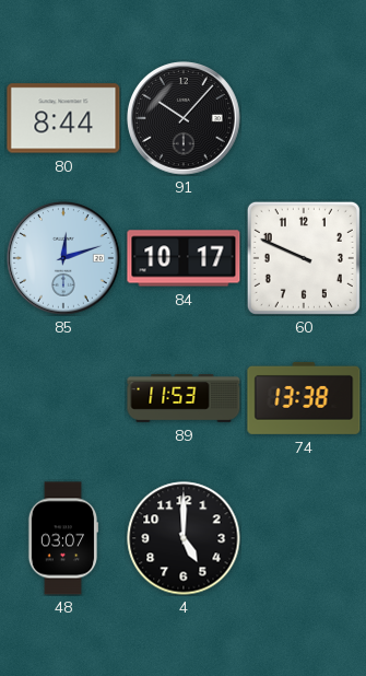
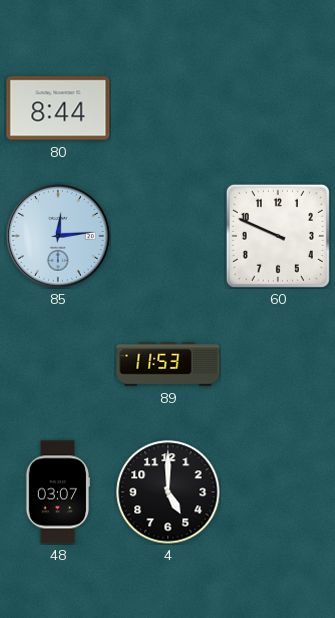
91: 10:07 -> none (185, 119)
85: 12:12 -> 12:14 (59, 237)
84: 10:17 -> none (184, 258)
74: 13:38 -> none (304, 398)
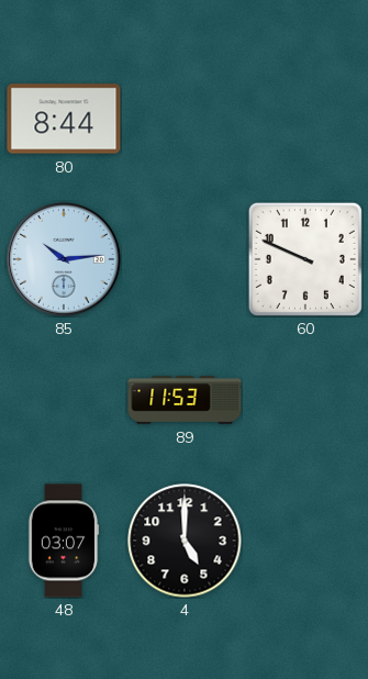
85: 12:14 -> 10:14 (65, 260)
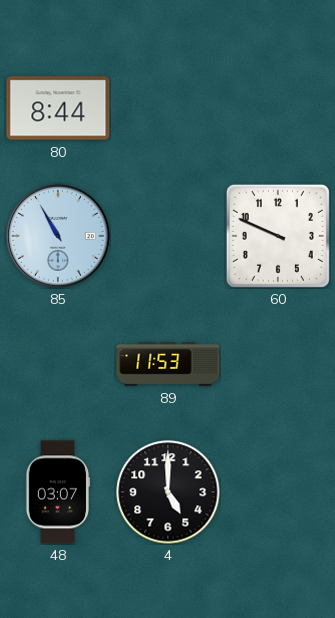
85: 10:14 -> 10:55 (59, 237)
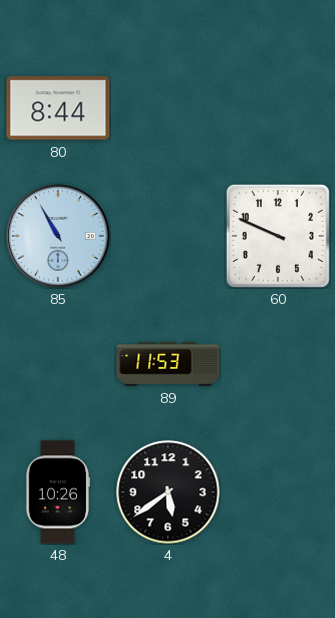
48: 03:07 -> 10:26 (58, 492)
4: 5:00 -> 5:39 (168, 492)
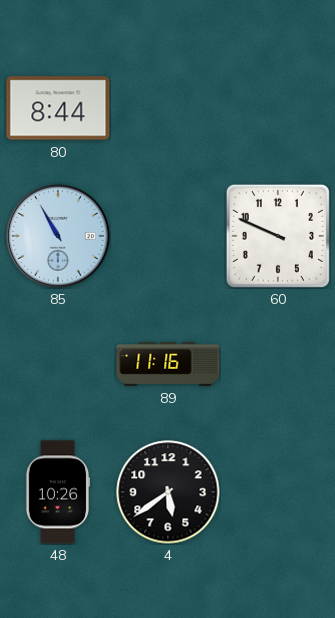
89: 11:53 -> 11:16 (168, 364)
